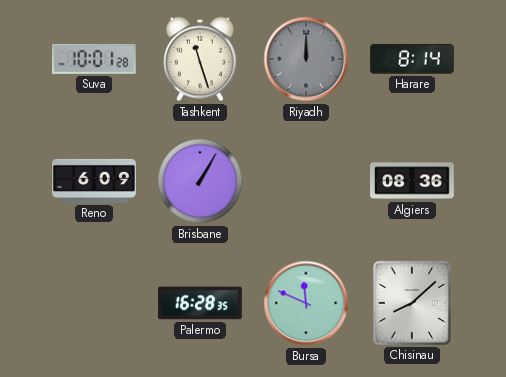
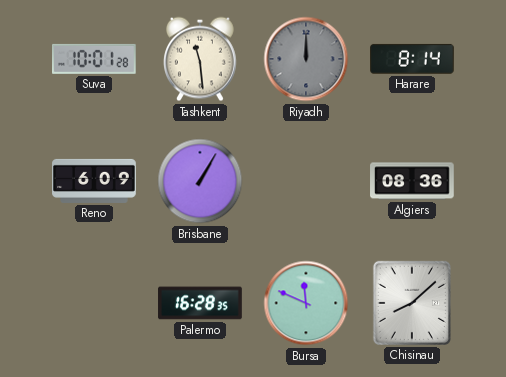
Tashkent: 11:27 -> 11:29 (201, 59)
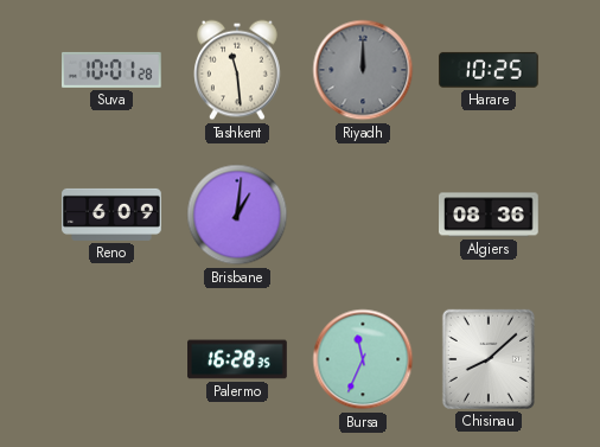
Harare: 8:14 -> 10:25 (490, 70)
Brisbane: 1:05 -> 1:01 (237, 215)
Bursa: 11:49 -> 11:34 (363, 359)
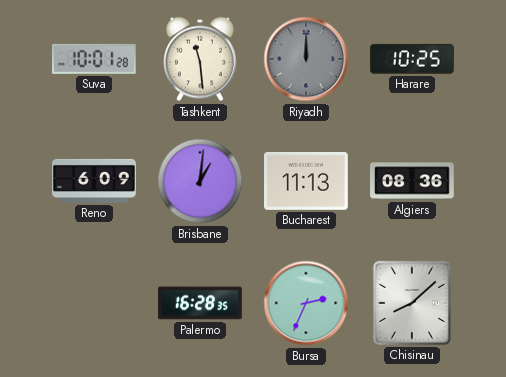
Bucharest: none -> 11:13 (307, 181)
Bursa: 11:34 -> 2:34 (306, 303)
